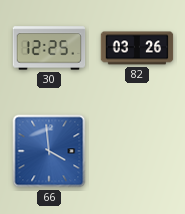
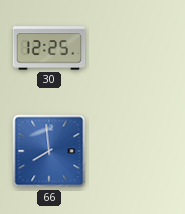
82: 03:26 -> none (137, 48)
66: 3:59 -> 7:59 (49, 151)
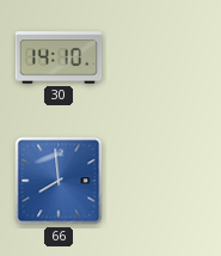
30: 12:25 -> 14:10 (59, 57)
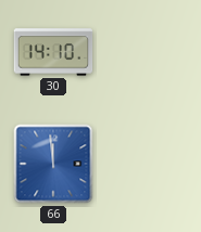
66: 7:59 -> 11:59 (53, 164)
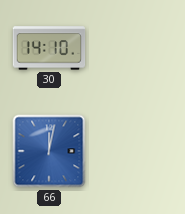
66: 11:59 -> 12:02 (49, 151)
